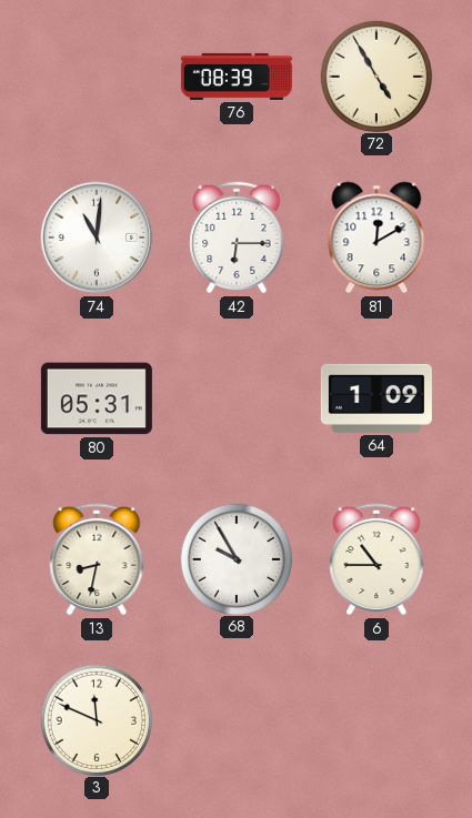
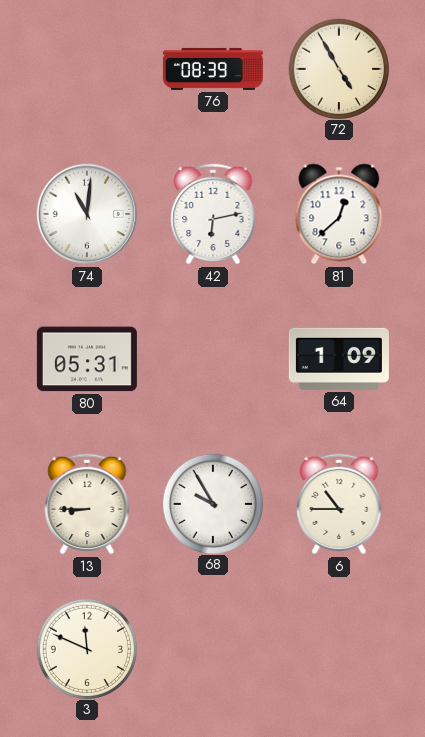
42: 6:15 -> 6:13 (213, 214)
81: 12:10 -> 12:38 (339, 214)
13: 8:32 -> 8:45 (87, 504)
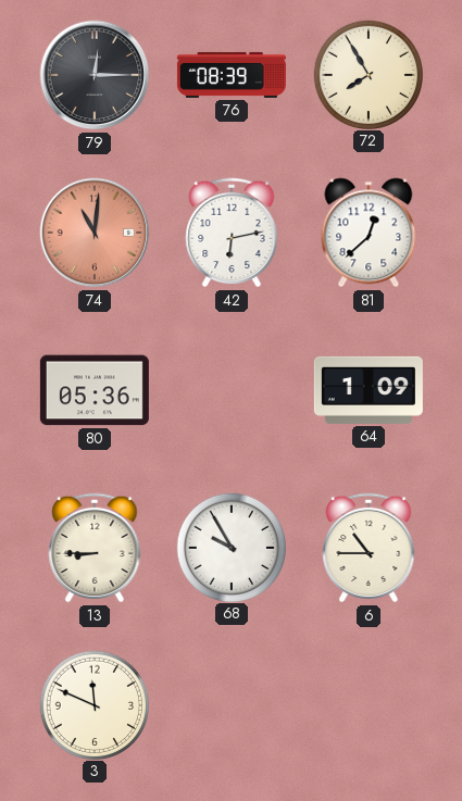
79: none -> 12:15 (95, 75)
72: 4:55 -> 7:55 (367, 74)
74 dial: white -> salmon (95, 233)
80: 05:31 -> 05:36 (95, 390)
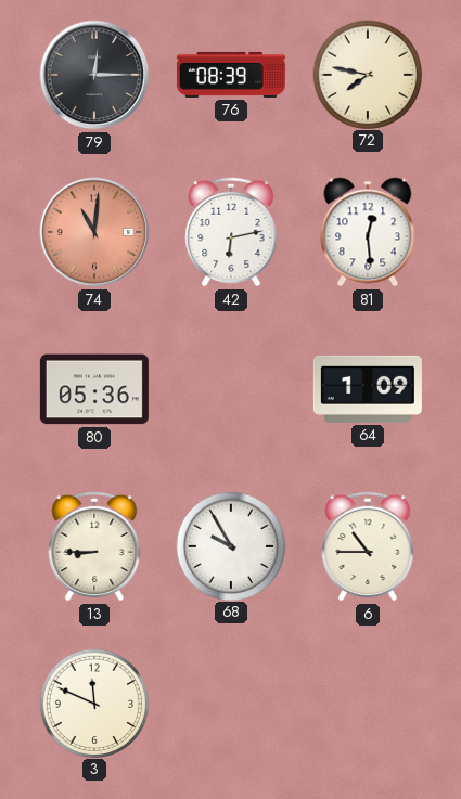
72: 7:55 -> 7:47 (367, 74)
81: 12:38 -> 12:29 (368, 232)
